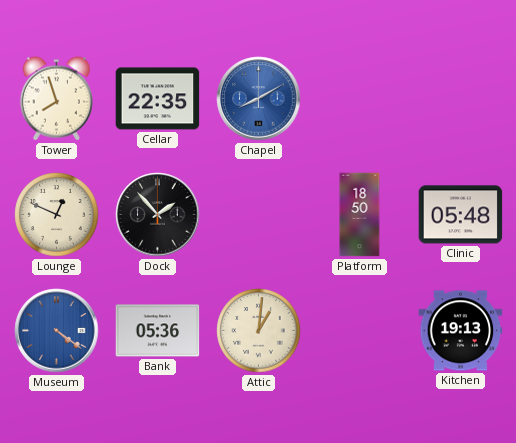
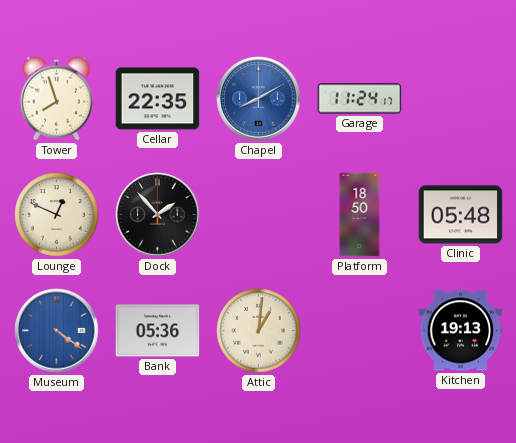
Garage: none -> 11:24 (360, 99)
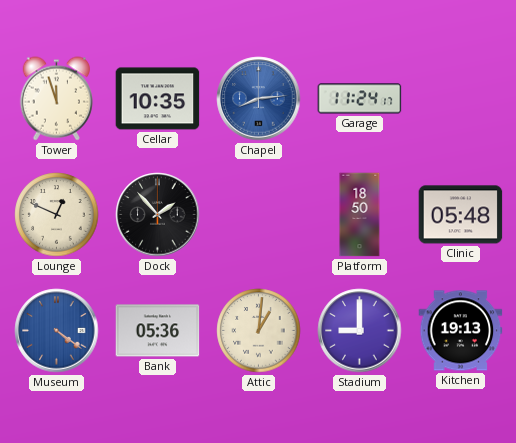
Tower: 7:57 -> 11:57 (56, 99)
Cellar: 22:35 -> 10:35 (158, 99)
Chapel: 8:10 -> 8:14 (259, 99)
Stadium: none -> 9:00 (360, 331)
